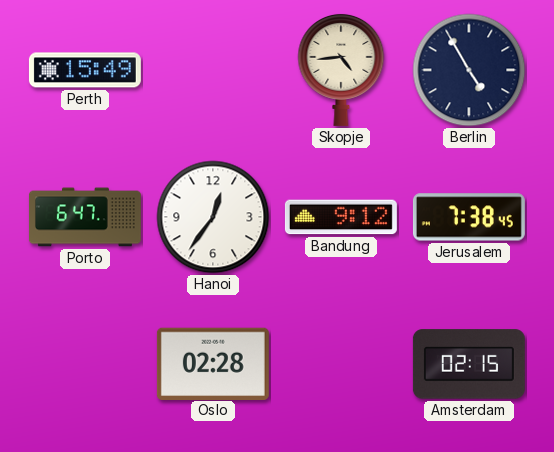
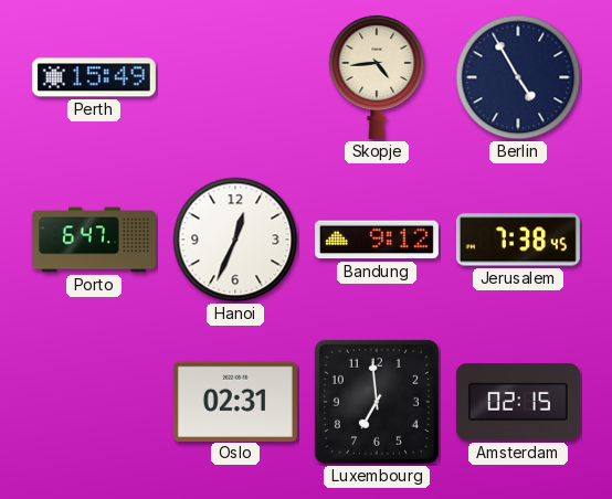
Hanoi: 12:36 -> 12:34 (235, 240)
Oslo: 02:28 -> 02:31 (235, 401)
Luxembourg: none -> 6:59 (377, 402)
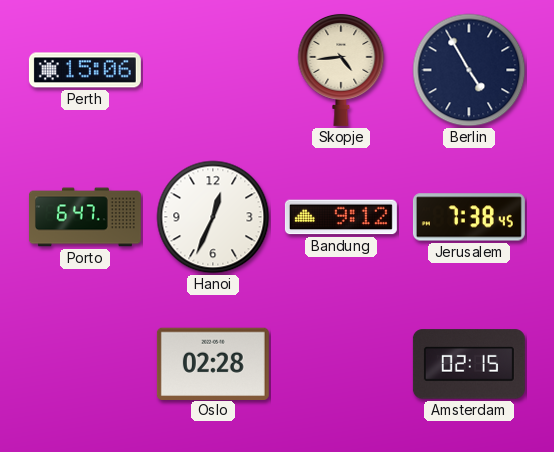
Perth: 15:49 -> 15:06 (85, 70)
Oslo: 02:31 -> 02:28 (213, 363)
Luxembourg: 6:59 -> none (377, 402)
